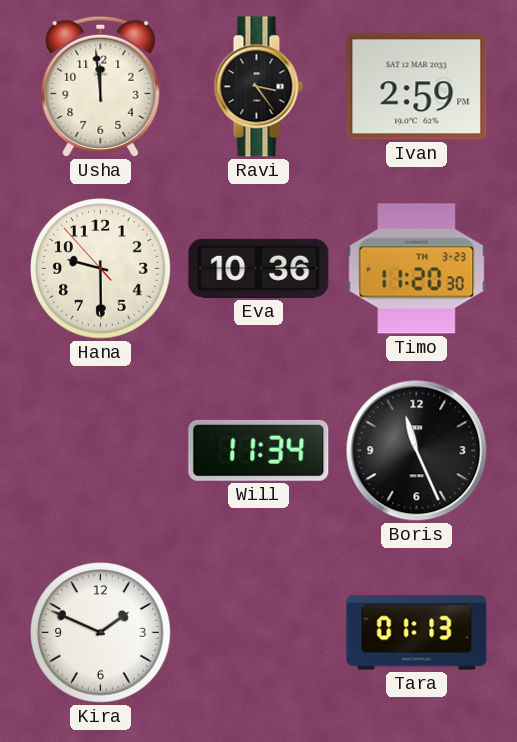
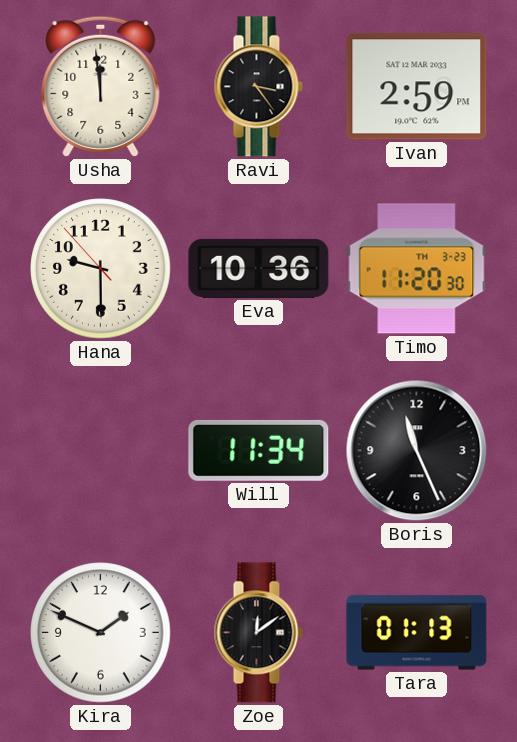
Zoe: none -> 12:09 (258, 633)
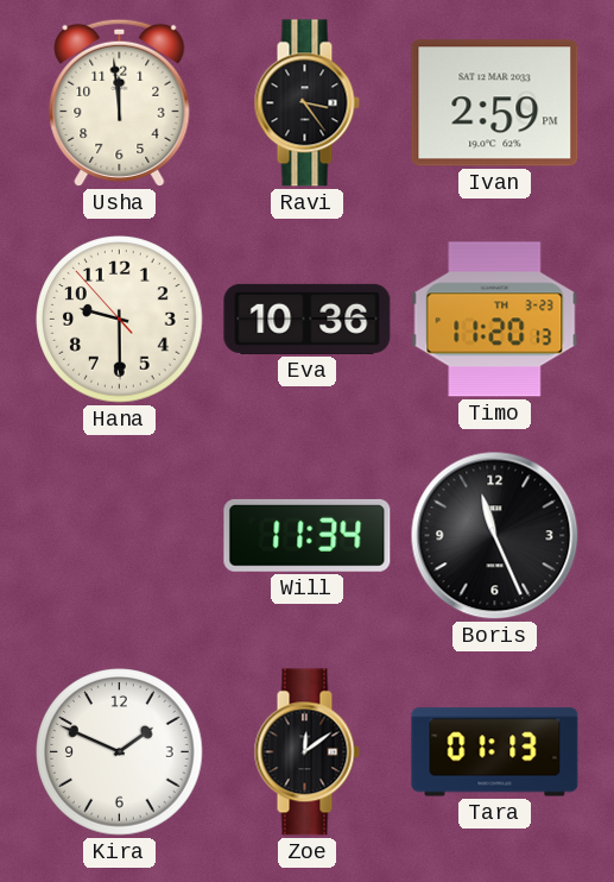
Timo: 11:20:30 -> 11:20:13 (495, 320)
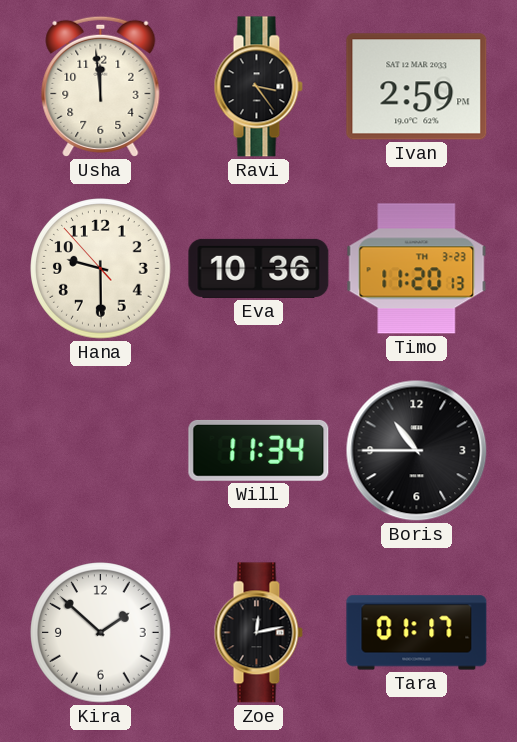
Boris: 11:26 -> 10:45 (417, 451)
Kira: 1:49 -> 1:52 (101, 633)
Zoe: 12:09 -> 12:13 (258, 633)
Tara: 01:13 -> 01:17 (417, 633)
